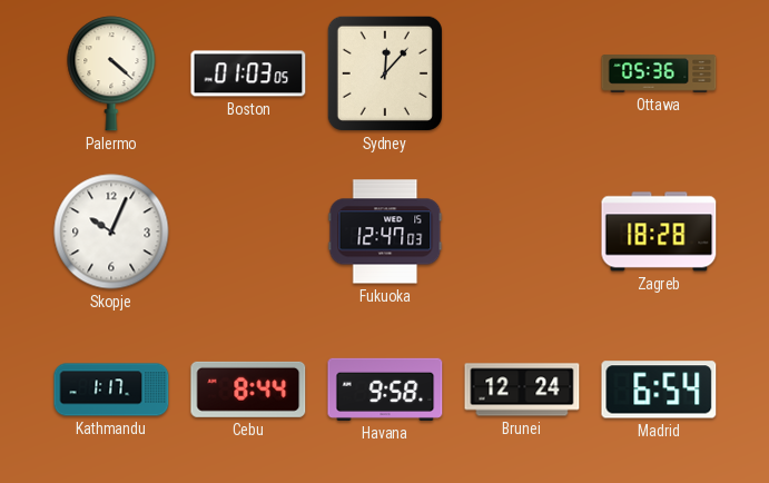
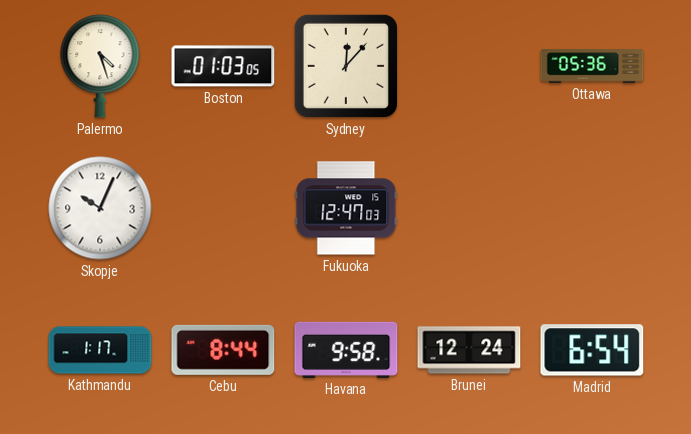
Palermo: 4:22 -> 4:27 (100, 66)
Zagreb: 18:28 -> none (659, 231)
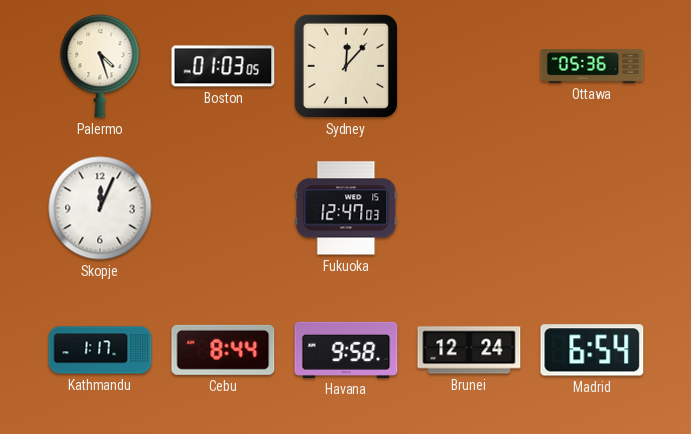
Skopje: 10:04 -> 12:04 (100, 208)
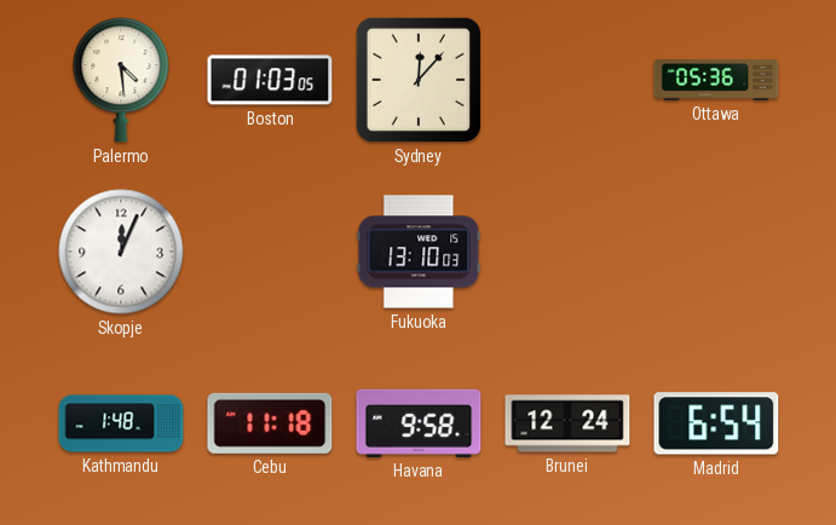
Palermo: 4:27 -> 4:29 (121, 80)
Fukuoka: 12:47 -> 13:10 (419, 252)
Kathmandu: 1:17 -> 1:48 (121, 423)
Cebu: 8:44 -> 11:18 (270, 423)
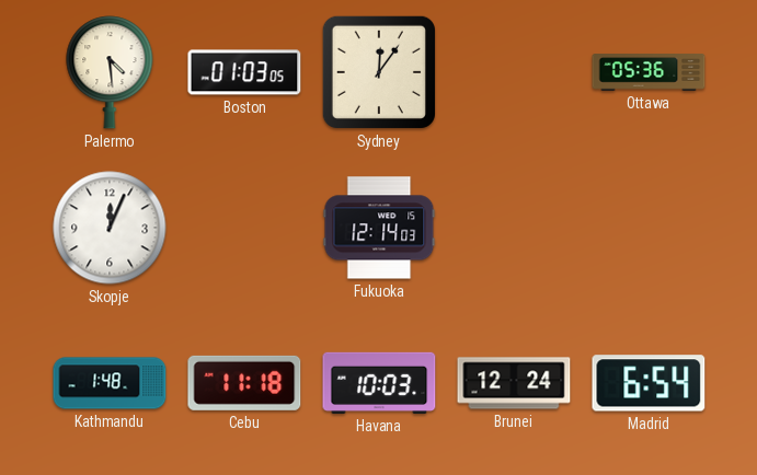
Sydney: 12:07 -> 12:06 (379, 72)
Fukuoka: 13:10 -> 12:14 (379, 228)
Havana: 9:58 -> 10:03 (379, 383)
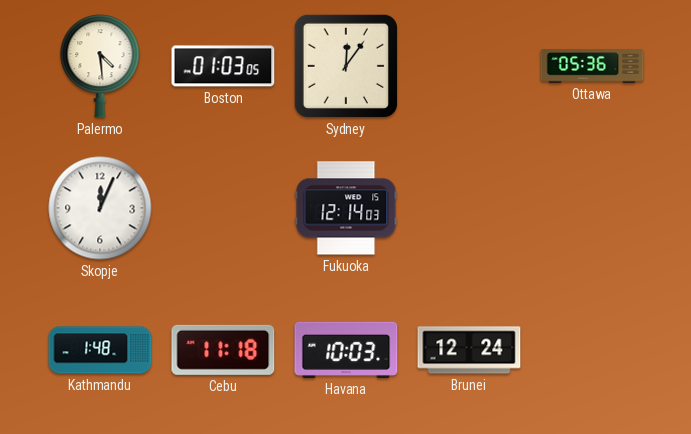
Madrid: 6:54 -> none (649, 383)
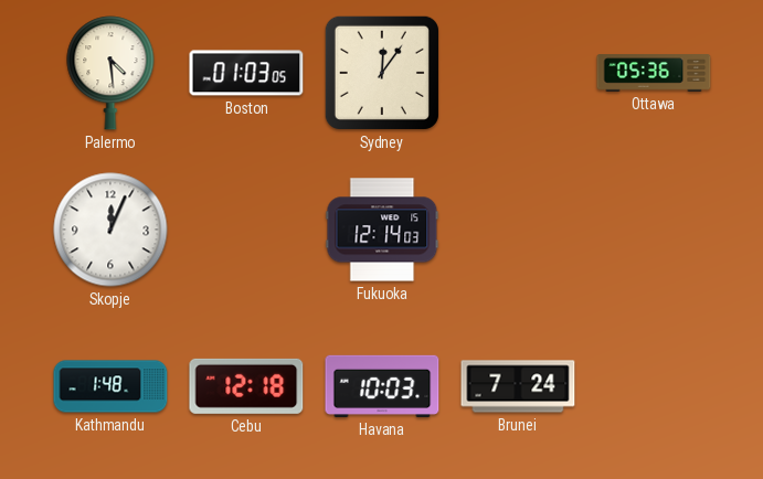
Cebu: 11:18 -> 12:18 (246, 386)
Brunei: 12:24 -> 7:24 (518, 386)
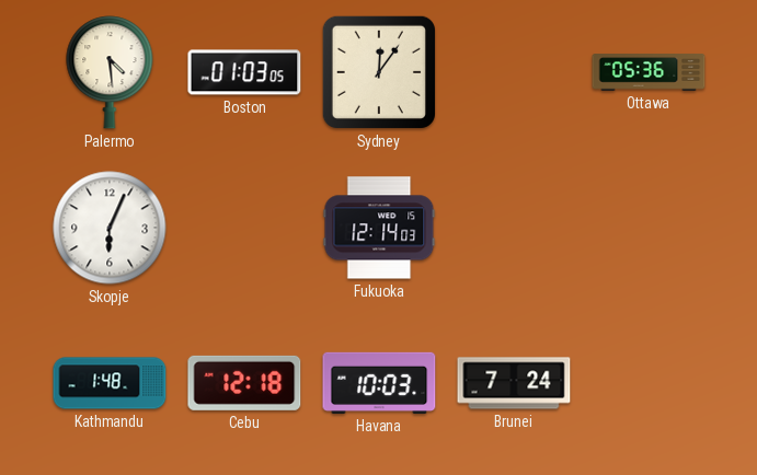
Skopje: 12:04 -> 6:04 (110, 228)
